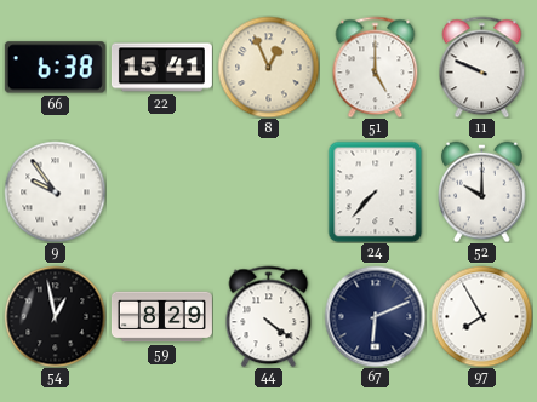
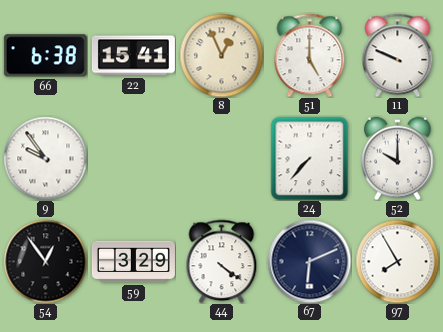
54: 12:58 -> 12:54 (45, 261)
59: 8:29 -> 3:29 (133, 262)
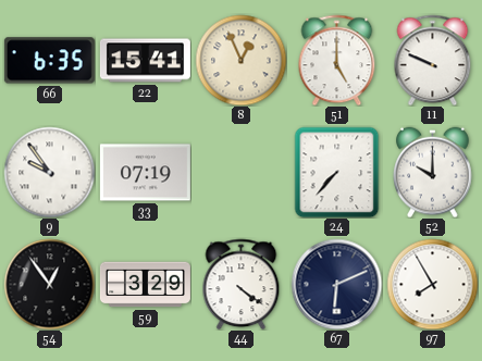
66: 6:38 -> 6:35 (49, 61)
33: none -> 07:19 (145, 173)
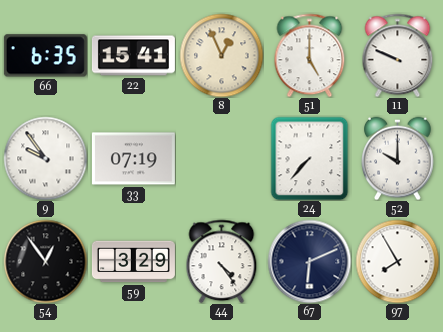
44: 4:21 -> 4:24 (222, 261)
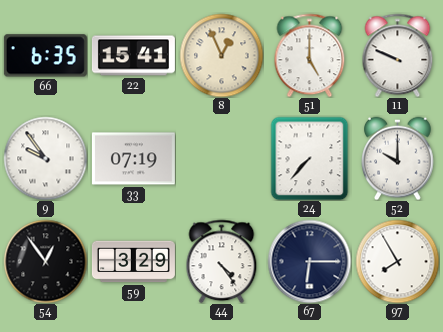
67: 6:11 -> 6:15 (309, 261)
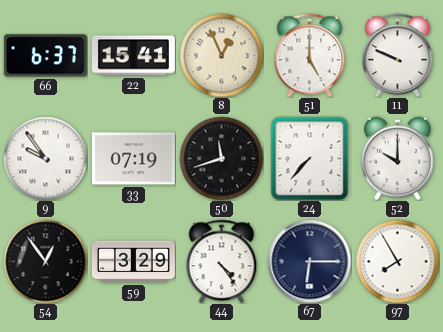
66: 6:35 -> 6:37 (45, 56)
50: none -> 11:42 (221, 158)
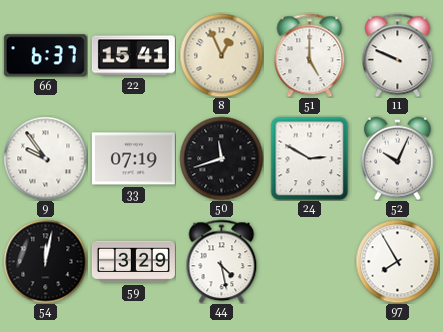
24: 7:37 -> 2:50 (310, 158)
52: 10:00 -> 10:04 (398, 158)
54: 12:54 -> 12:02 (45, 261)
44: 4:24 -> 4:28 (222, 261)
67: 6:15 -> none (309, 261)
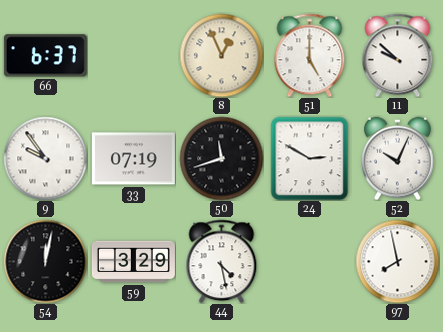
22: 15:41 -> none (133, 56)
11: 9:49 -> 9:52 (398, 55)
97: 7:55 -> 7:58 (397, 261)
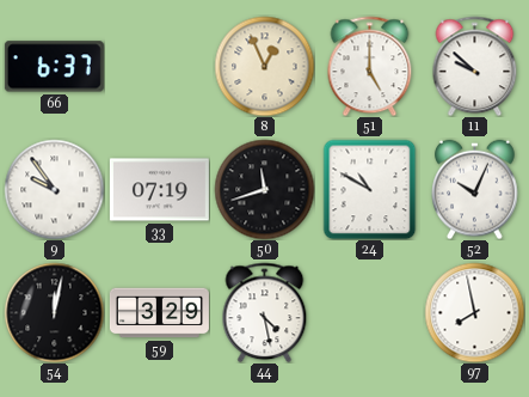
24: 2:50 -> 10:50 (370, 189)
